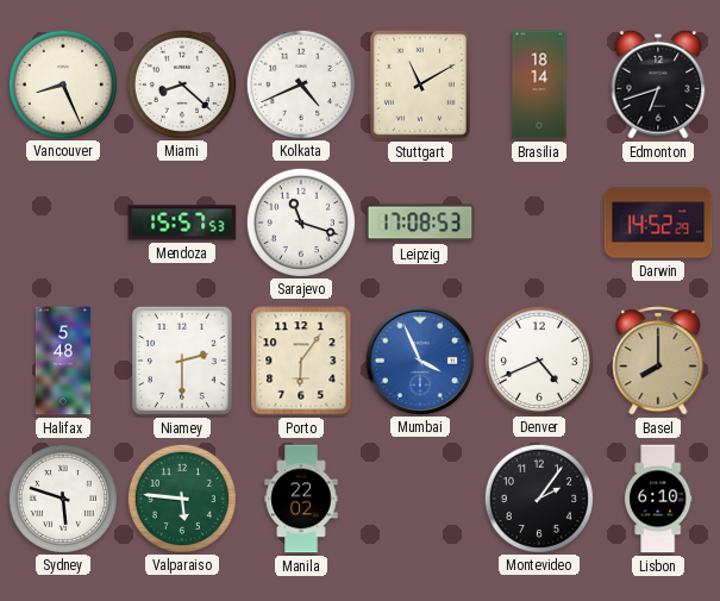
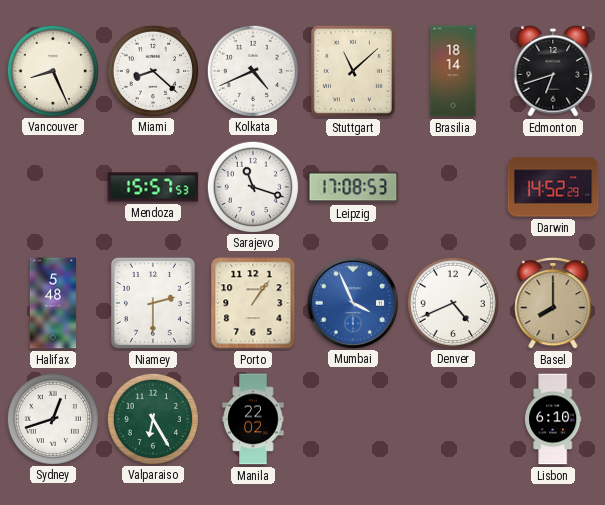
Stuttgart: 11:10 -> 11:08 (353, 71)
Porto: 6:06 -> 1:06 (253, 303)
Sydney: 5:48 -> 12:42 (52, 418)
Valparaiso: 5:46 -> 6:25 (152, 418)
Montevideo: 2:06 -> none (538, 497)
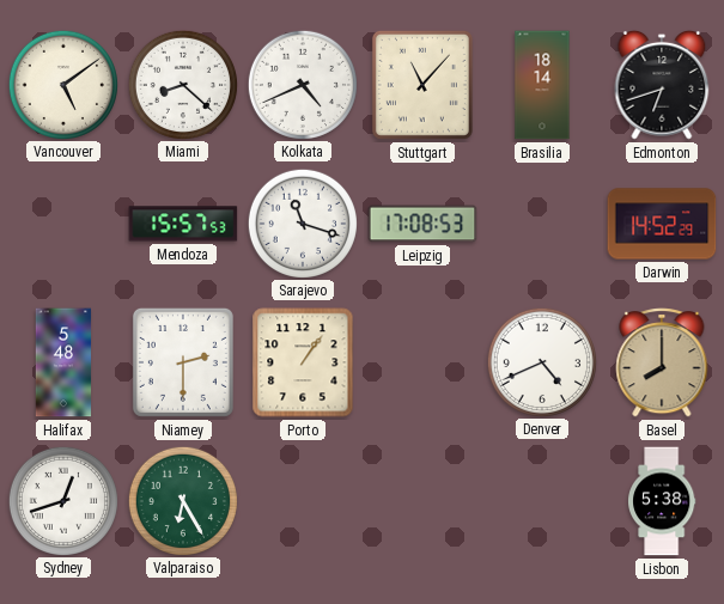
Vancouver: 8:26 -> 5:09 (62, 84)
Stuttgart: 11:08 -> 11:07 (422, 85)
Mumbai: 3:56 -> none (352, 302)
Manila: 22:02 -> none (253, 419)
Lisbon: 6:10 -> 5:38 (663, 501)
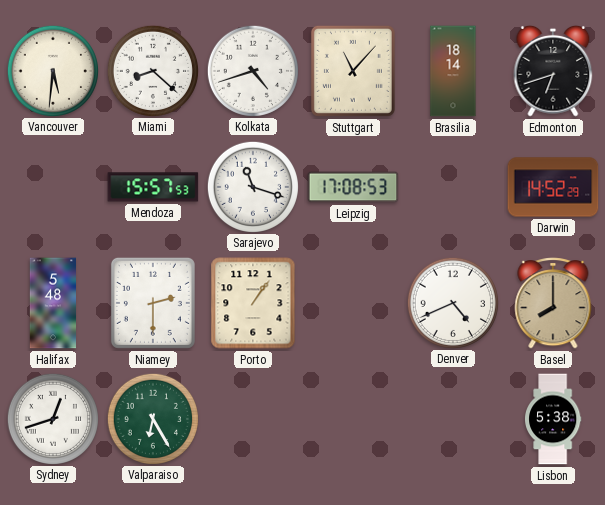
Vancouver: 5:09 -> 5:31 (52, 70)
Kolkata: 4:41 -> 4:42 (252, 70)
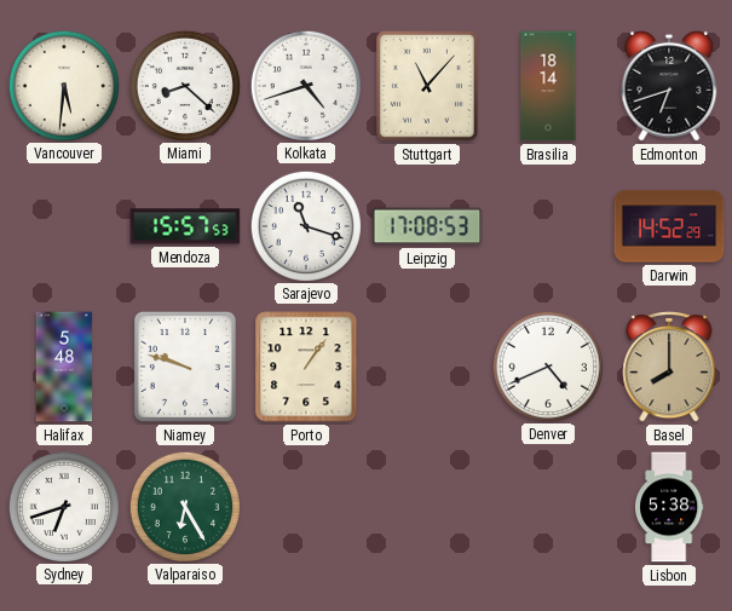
Niamey: 2:30 -> 9:48 (185, 367)
Sydney: 12:42 -> 6:42 (63, 506)
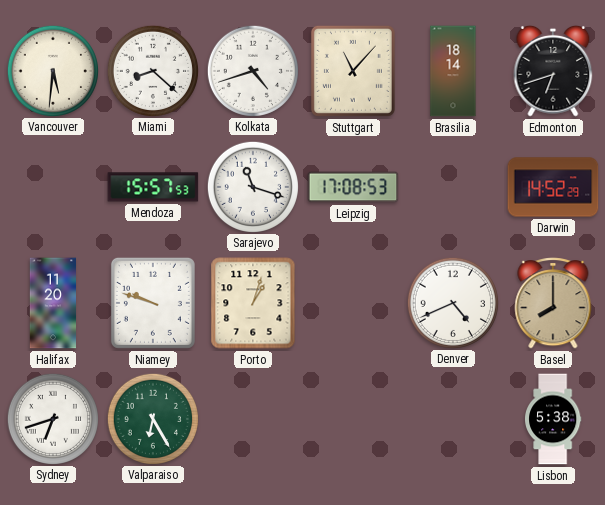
Halifax: 5:48 -> 11:20 (53, 303)
Porto: 1:06 -> 1:03 (253, 303)
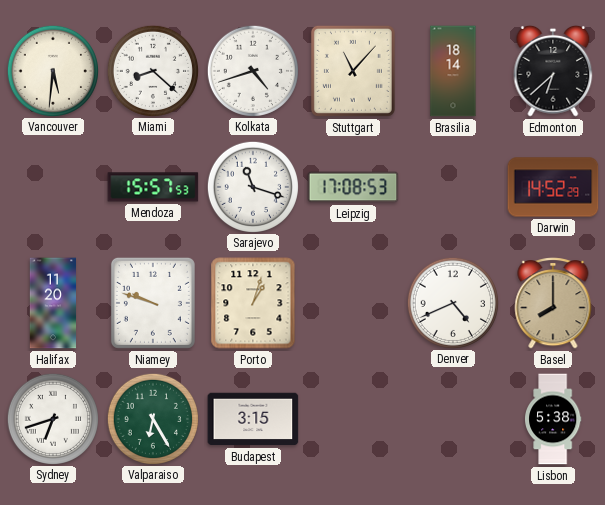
Edmonton: 6:42 -> 6:38 (553, 71)
Budapest: none -> 3:15 (253, 419)
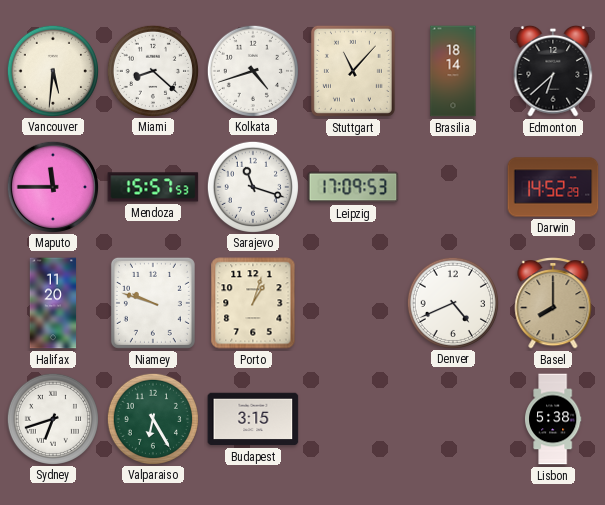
Maputo: none -> 11:45 (52, 186)
Leipzig: 17:08 -> 17:09 (353, 187)
